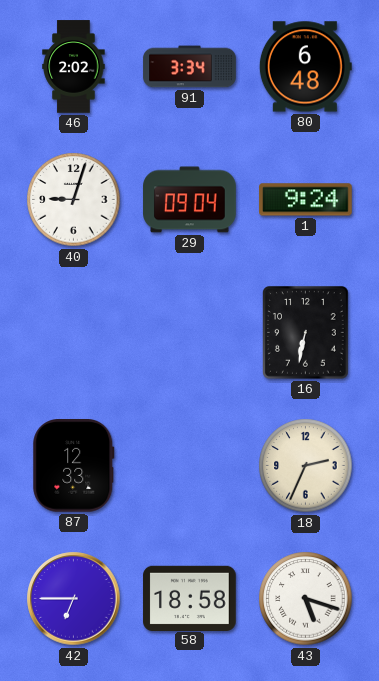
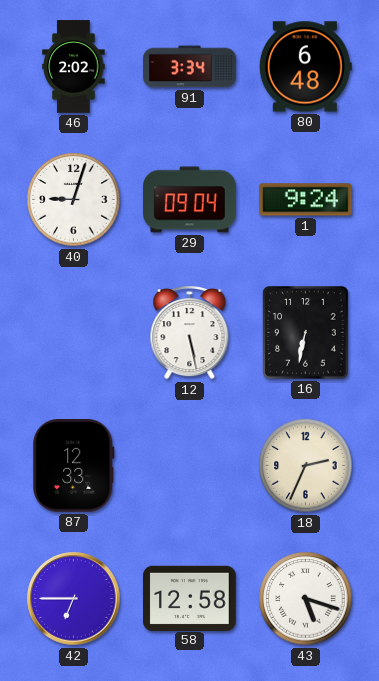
12: none -> 5:28 (190, 333)
58: 18:58 -> 12:58 (190, 598)
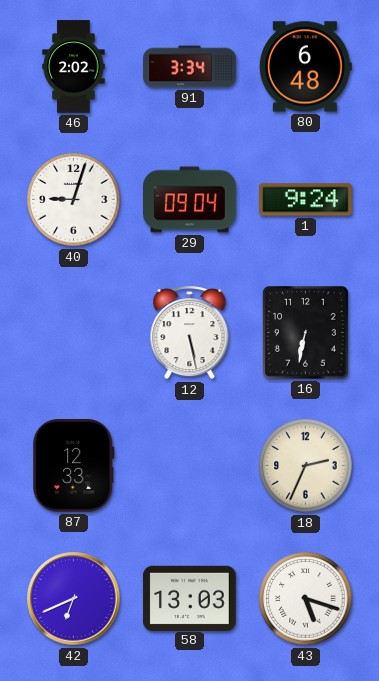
42: 6:45 -> 6:41 (74, 599)
58: 12:58 -> 13:03 (190, 598)
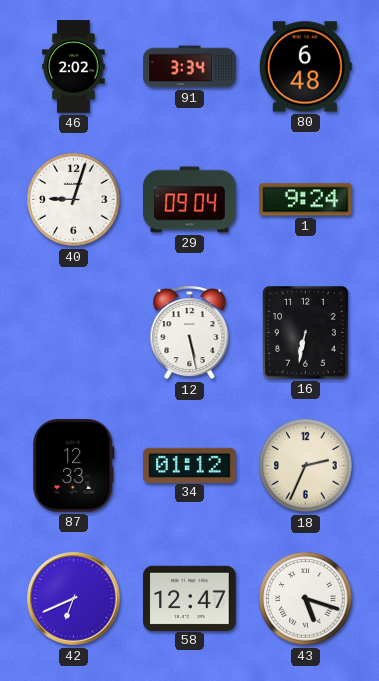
34: none -> 01:12 (190, 465)
58: 13:03 -> 12:47 (190, 598)
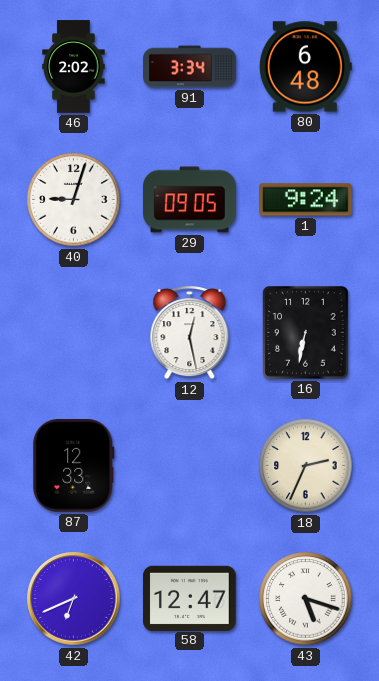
29: 09:04 -> 09:05 (190, 200)
12: 5:28 -> 12:28 (190, 333)
34: 01:12 -> none (190, 465)
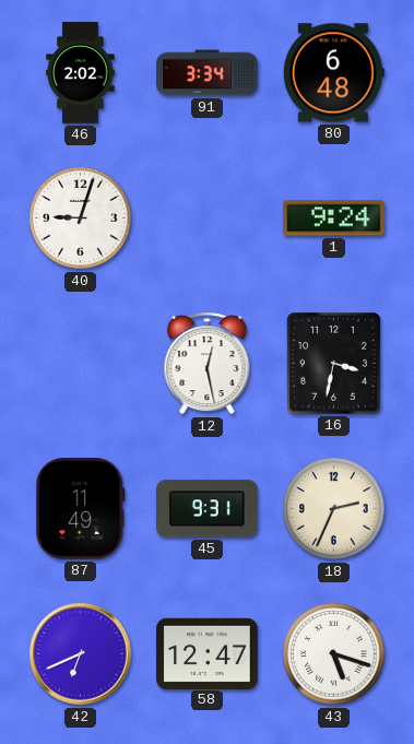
29: 09:05 -> none (190, 200)
16: 6:32 -> 3:32 (334, 364)
87: 12:33 -> 11:49 (81, 509)
45: none -> 9:31 (208, 509)
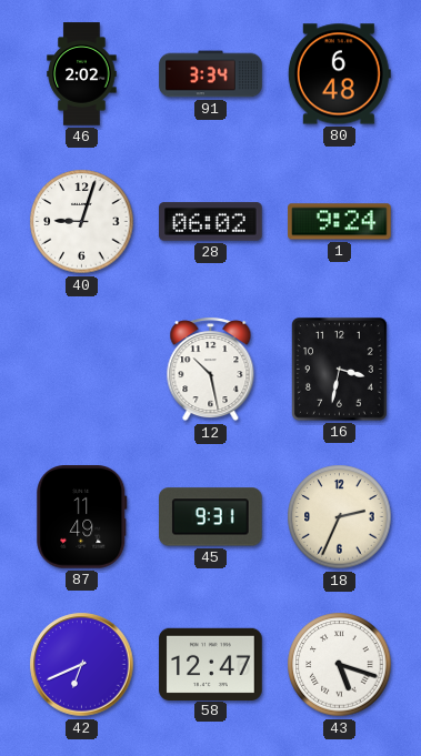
28: none -> 06:02 (211, 222)
12: 12:28 -> 10:28 (211, 370)
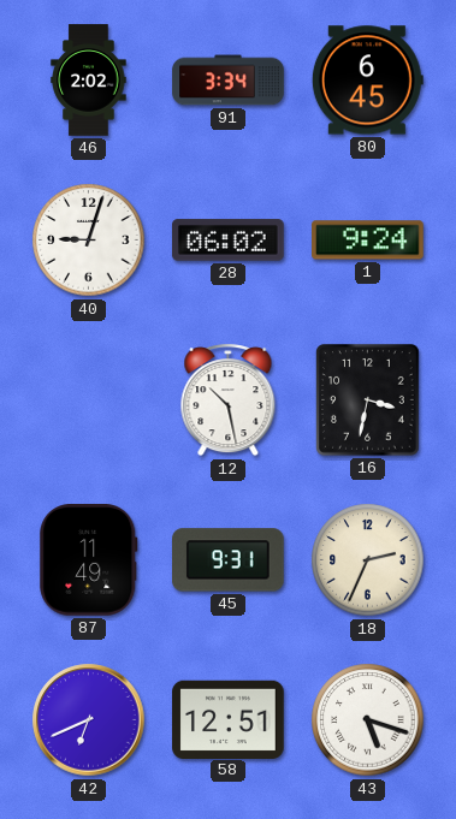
80: 6:48 -> 6:45 (367, 81)
58: 12:47 -> 12:51 (229, 719)
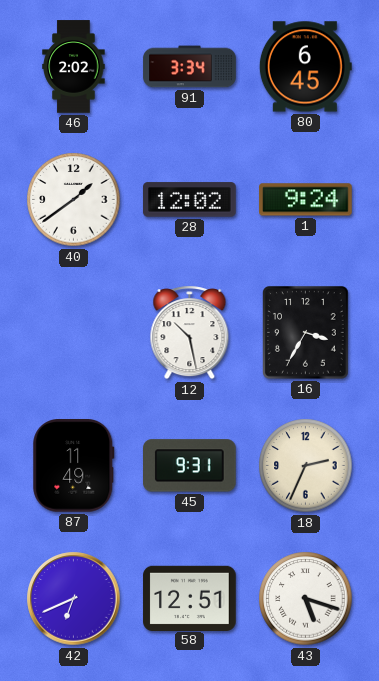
40: 9:03 -> 1:39 (74, 200)
28: 06:02 -> 12:02 (190, 200)
16: 3:32 -> 3:35 (306, 333)
